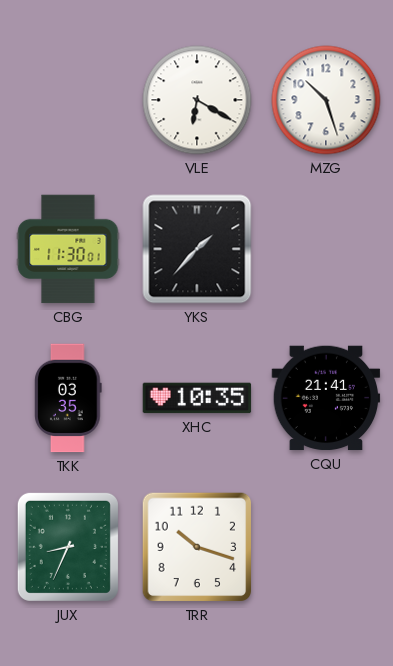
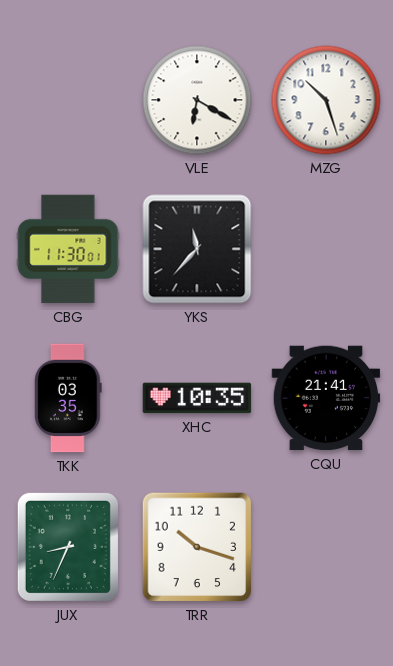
YKS: 1:37 -> 11:37 (197, 249)
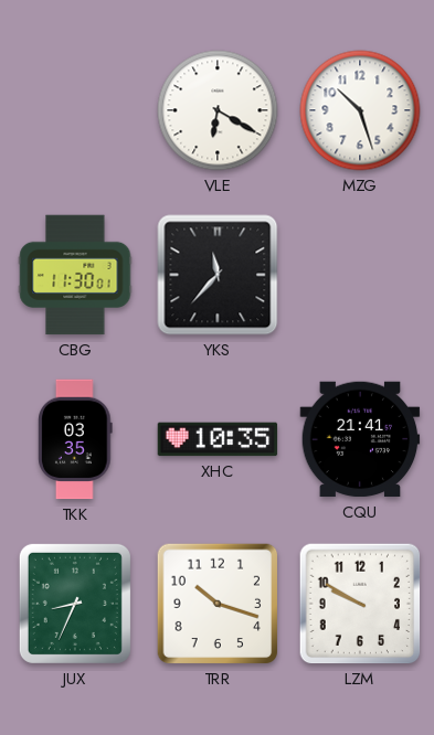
LZM: none -> 9:50 (360, 604)
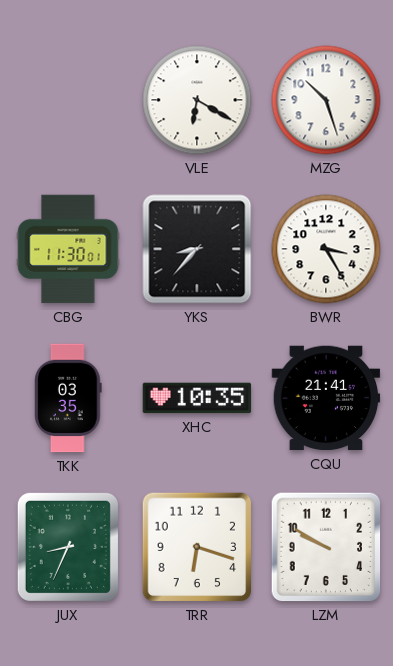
YKS: 11:37 -> 8:37 (197, 249)
BWR: none -> 3:25 (326, 249)
TRR: 10:18 -> 6:18 (197, 547)
